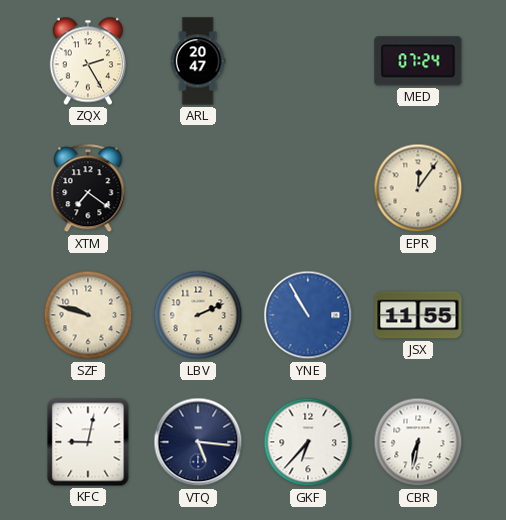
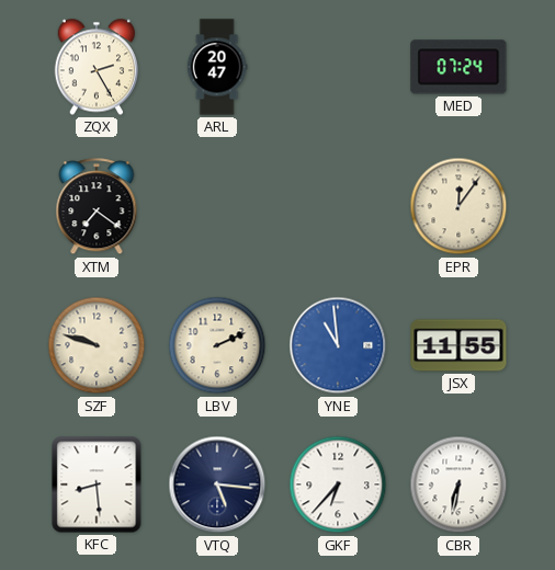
YNE: 10:55 -> 10:59 (338, 345)
KFC: 9:02 -> 8:29 (97, 485)
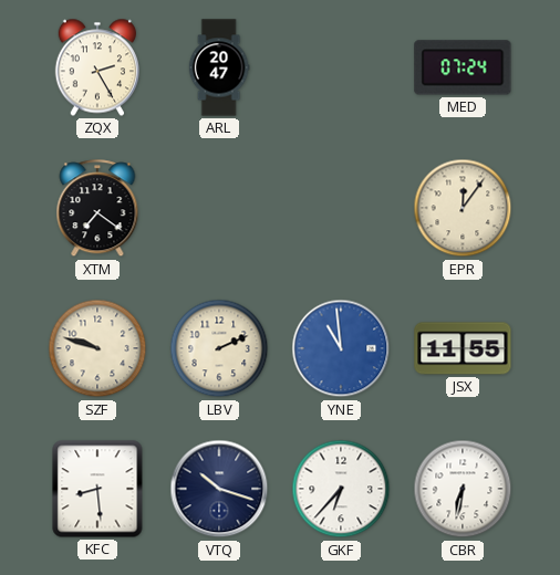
VTQ: 5:16 -> 10:18 (219, 489)
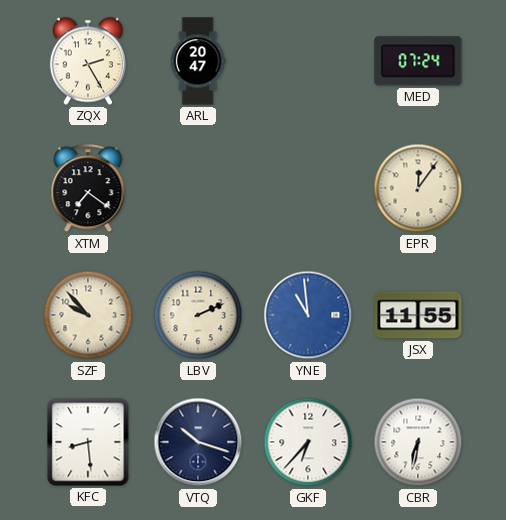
SZF: 9:48 -> 9:53 (88, 315)
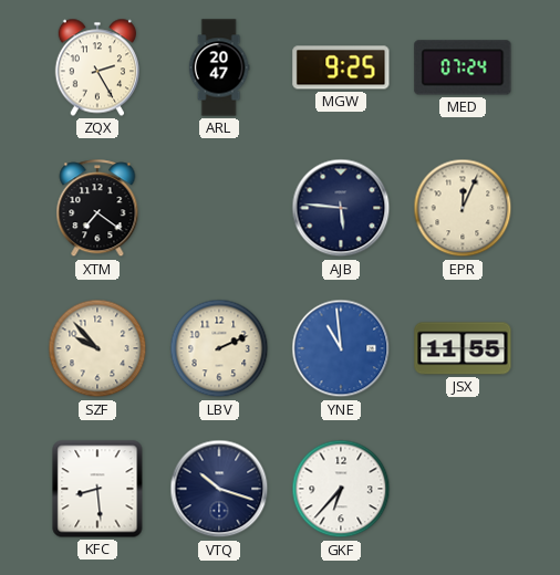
MGW: none -> 9:25 (341, 67)
AJB: none -> 5:46 (341, 208)
EPR: 12:06 -> 12:04 (463, 208)
CBR: 6:32 -> none (418, 442)
